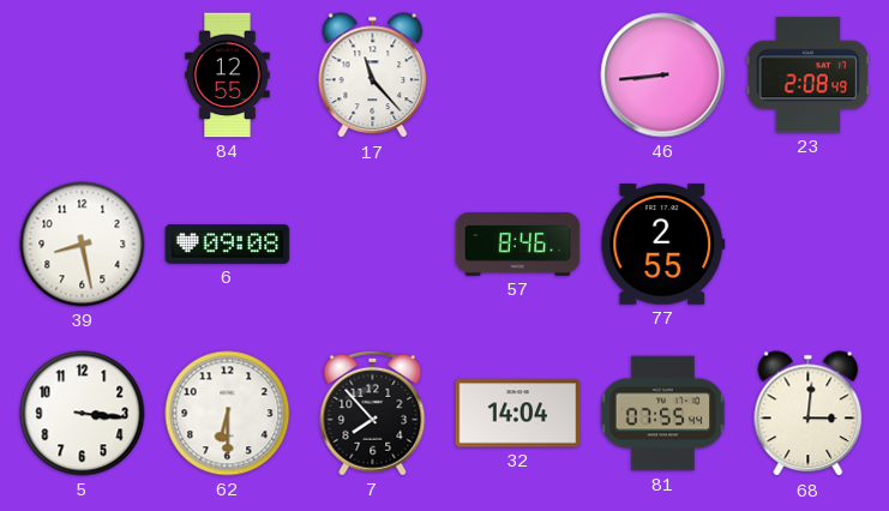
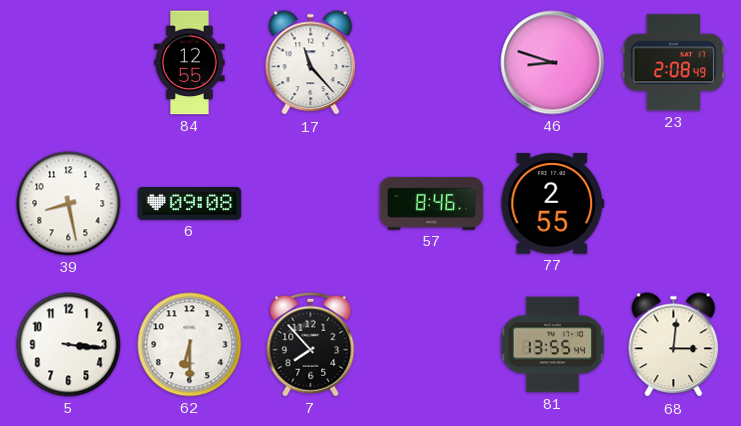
46: 8:44 -> 8:48 (553, 63)
32: 14:04 -> none (518, 414)
81: 07:55 -> 13:55 (553, 345)
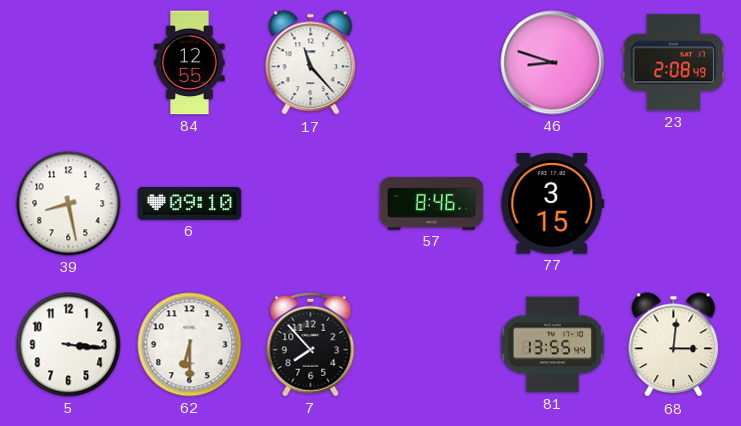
6: 09:08 -> 09:10 (190, 204)
77: 2:55 -> 3:15 (553, 204)
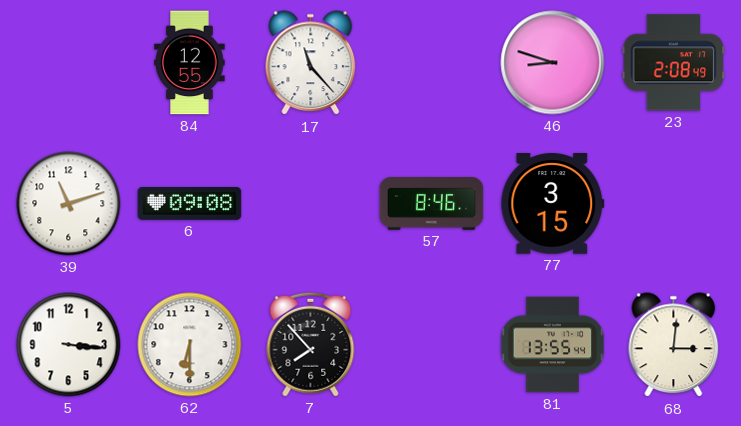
39: 8:28 -> 11:12 (69, 204)
6: 09:10 -> 09:08 (190, 204)
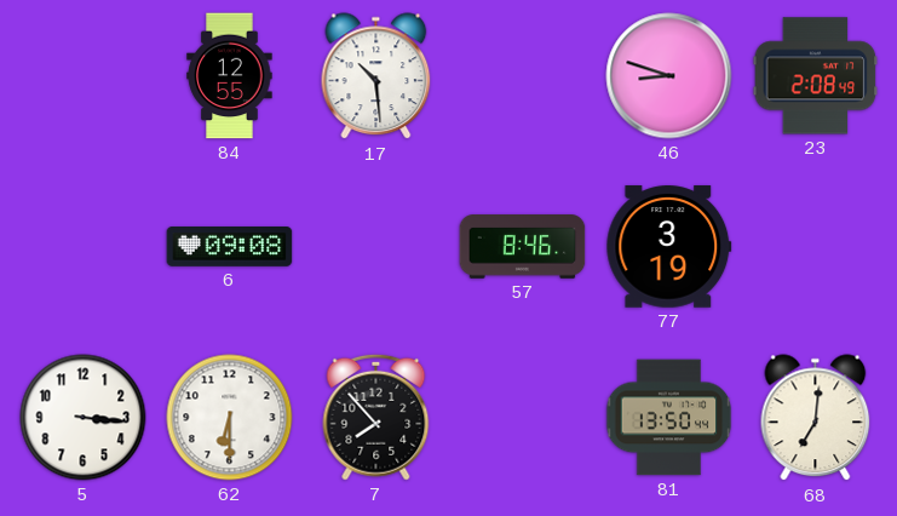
17: 11:23 -> 10:29 (376, 76)
39: 11:12 -> none (69, 204)
77: 3:15 -> 3:19 (669, 247)
81: 13:55 -> 13:50 (669, 418)
68: 3:01 -> 7:01 (816, 418)
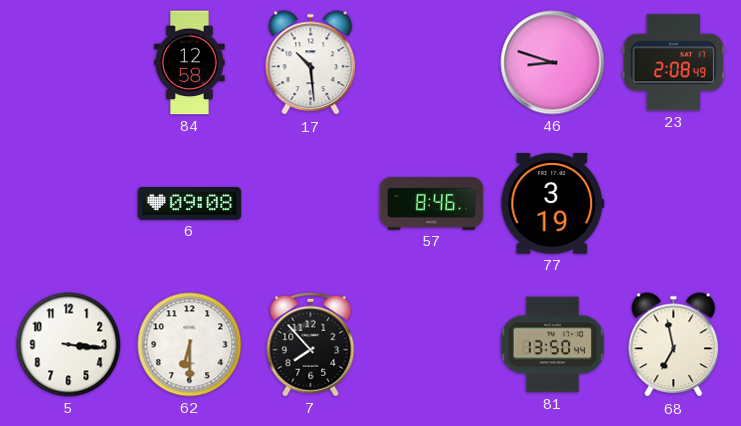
84: 12:55 -> 12:58 (190, 63)
68: 7:01 -> 6:58 (674, 345)
